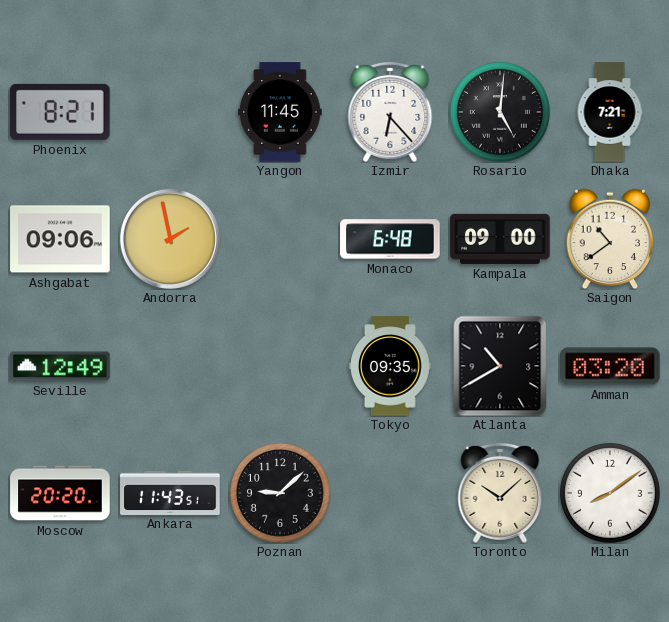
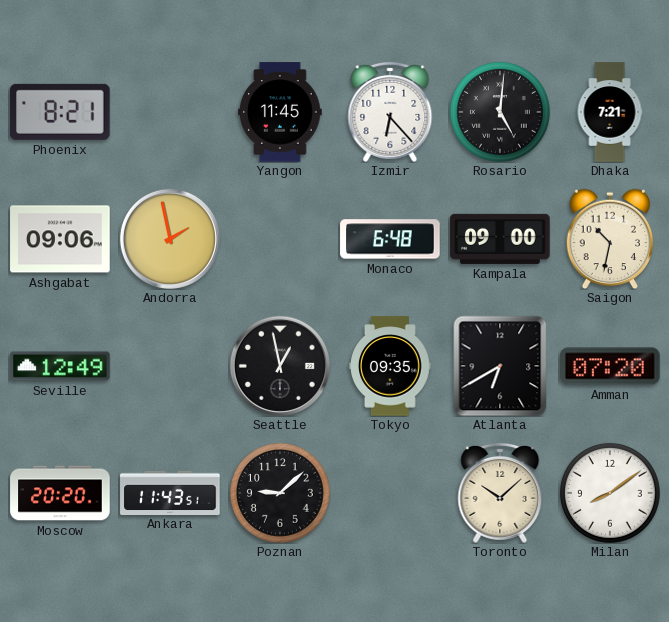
Saigon: 10:39 -> 10:32 (610, 239)
Seattle: none -> 12:58 (280, 366)
Atlanta: 10:40 -> 6:40 (500, 366)
Amman: 03:20 -> 07:20 (610, 366)
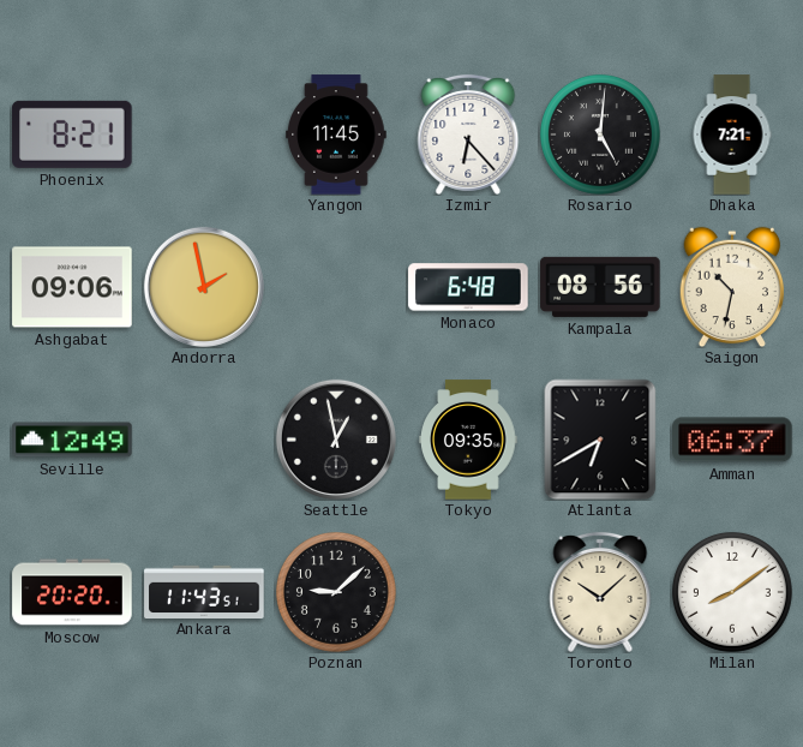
Kampala: 09:00 -> 08:56 (600, 287)
Amman: 07:20 -> 06:37 (732, 440)
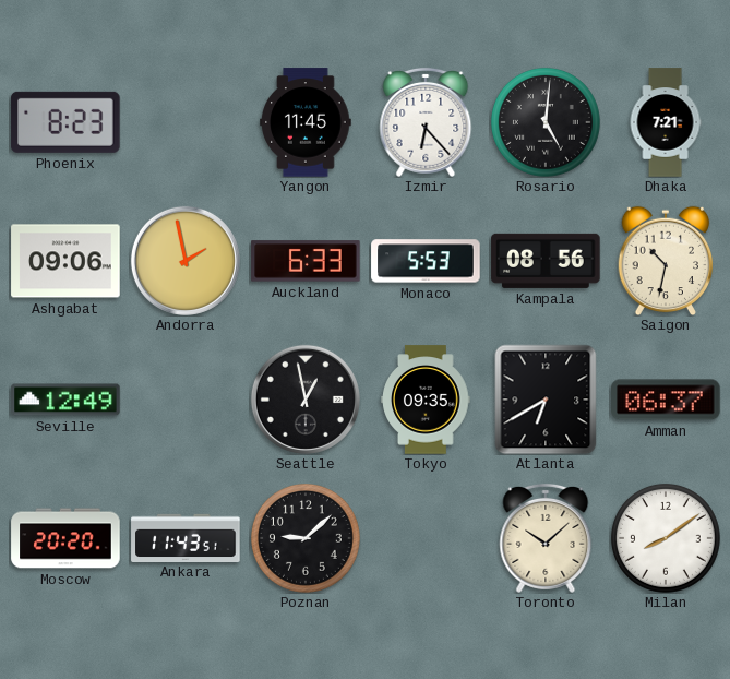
Phoenix: 8:21 -> 8:23 (65, 122)
Auckland: none -> 6:33 (306, 261)
Monaco: 6:48 -> 5:53 (426, 261)
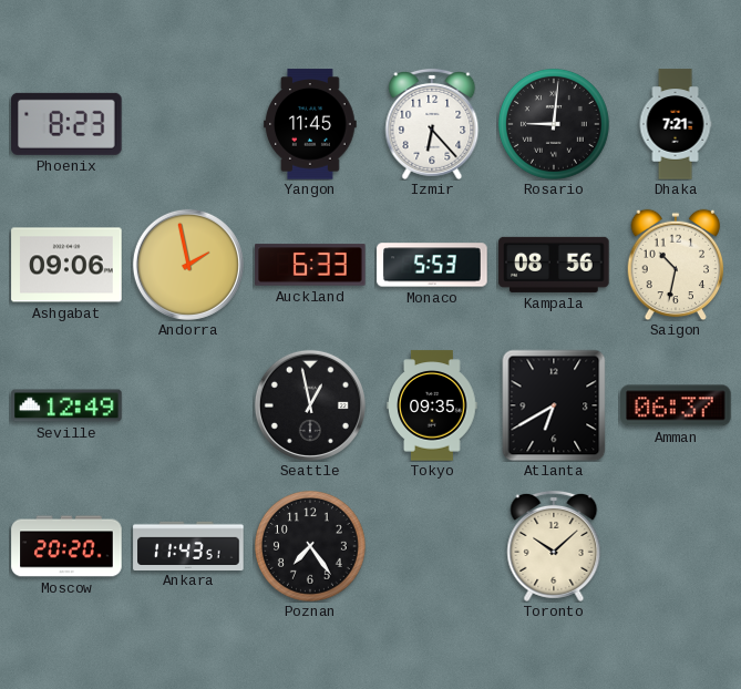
Rosario: 5:01 -> 9:01 (554, 124)
Poznan: 9:08 -> 7:24 (310, 546)
Milan: 8:09 -> none (666, 538)
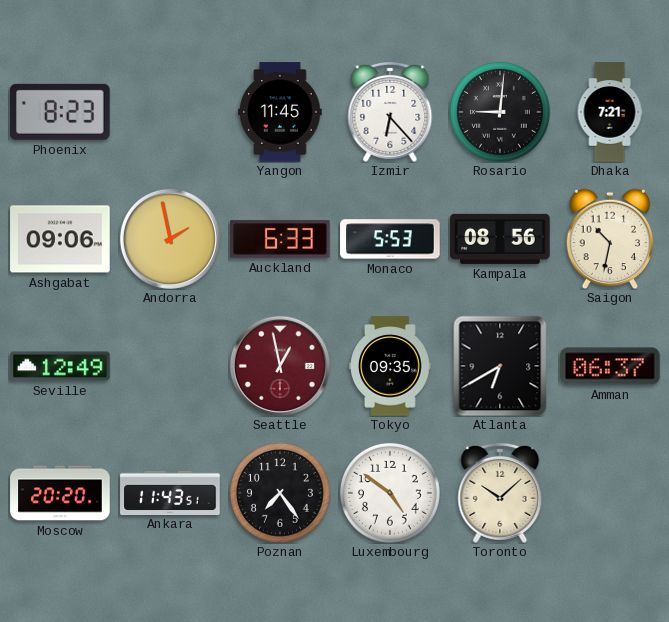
Seattle dial: black -> burgundy (280, 366)
Luxembourg: none -> 4:51 (390, 493)
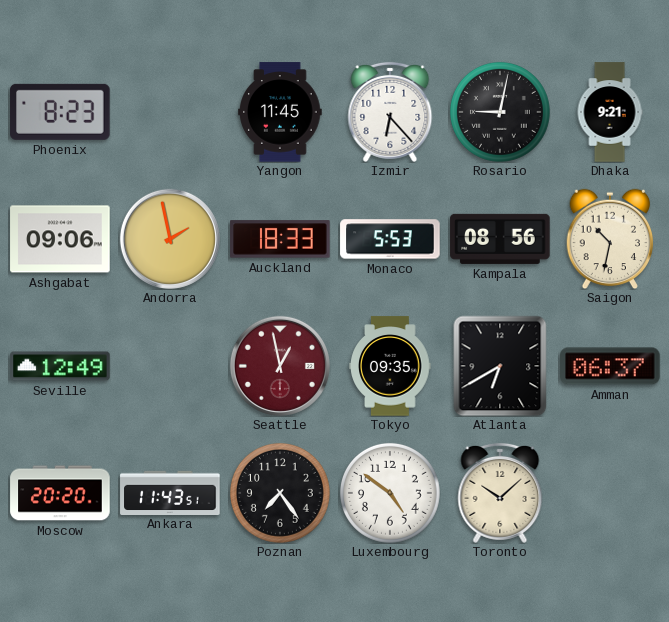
Rosario: 9:01 -> 9:02 (500, 112)
Dhaka: 7:21 -> 9:21 (610, 112)
Auckland: 6:33 -> 18:33 (280, 239)
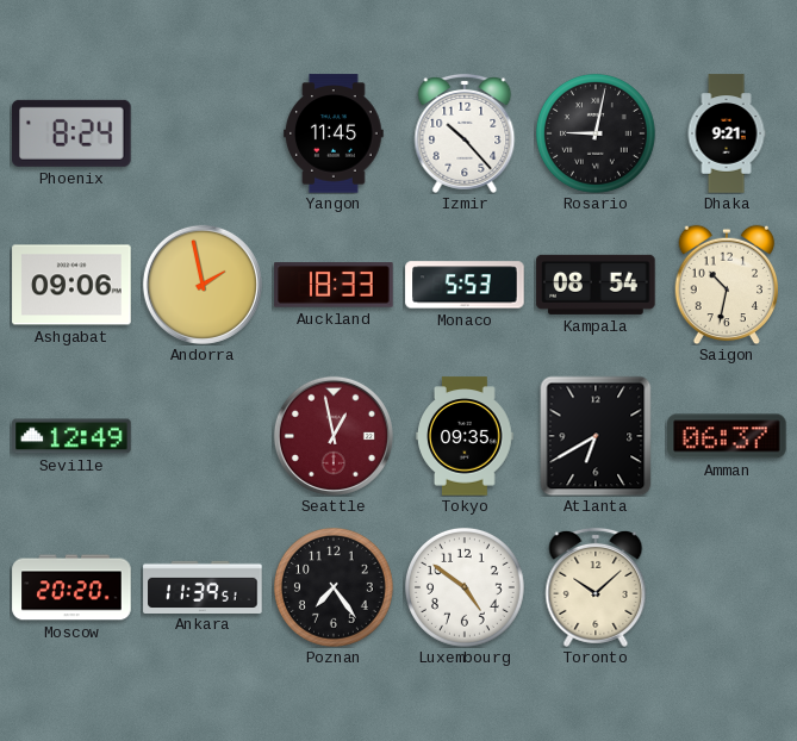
Phoenix: 8:23 -> 8:24 (71, 133)
Izmir: 6:23 -> 10:23 (465, 133)
Kampala: 08:56 -> 08:54 (596, 285)
Ankara: 11:43 -> 11:39 (203, 586)
